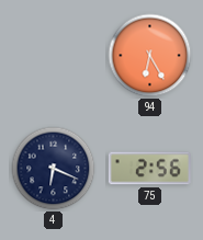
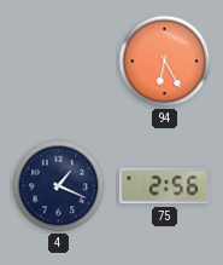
4: 6:19 -> 1:19 (59, 186)
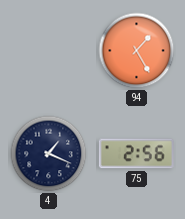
94: 6:25 -> 1:25 (137, 51)
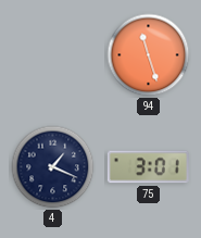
94: 1:25 -> 11:27 (149, 55)
75: 2:56 -> 3:01 (148, 167)
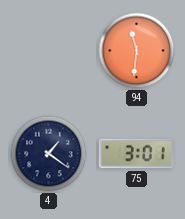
94: 11:27 -> 11:31 (137, 51)
4: 1:19 -> 1:21 (49, 154)
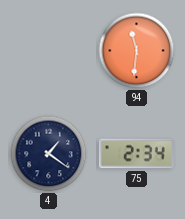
75: 3:01 -> 2:34 (136, 154)
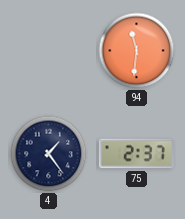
4: 1:21 -> 1:24 (49, 154)
75: 2:34 -> 2:37 (136, 154)
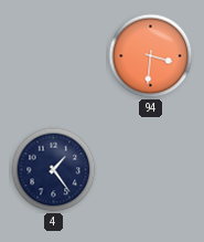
94: 11:31 -> 3:31 (151, 56)
75: 2:37 -> none (136, 154)
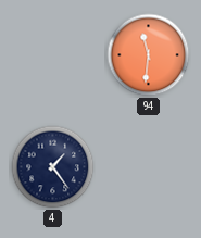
94: 3:31 -> 11:31 (149, 55)
